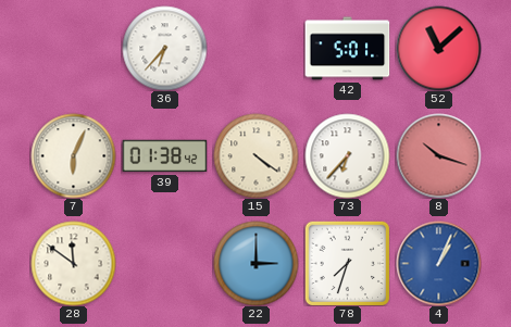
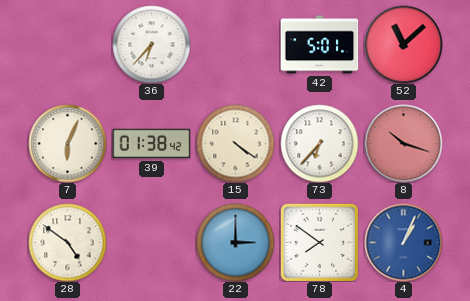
28: 11:51 -> 4:51 (67, 242)
78: 7:33 -> 7:51 (319, 242)
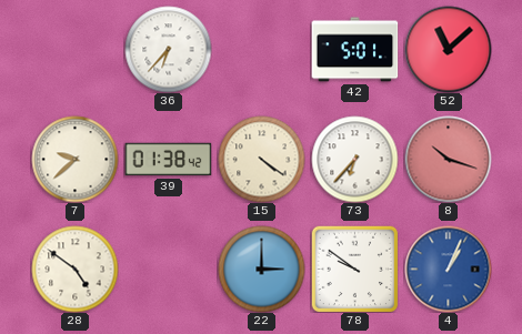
7: 6:04 -> 9:38 (74, 159)
78: 7:51 -> 9:51 (354, 269)
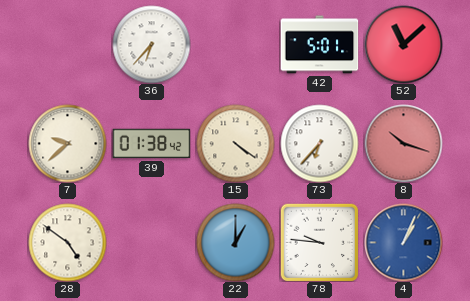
22: 3:00 -> 1:00 (235, 242)
78: 9:51 -> 9:46 (319, 242)
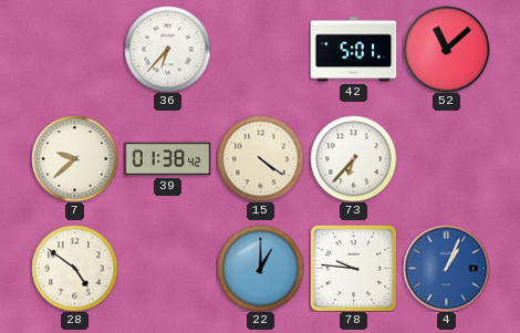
8: 10:18 -> none (403, 143)
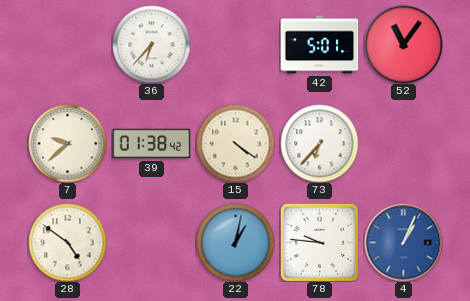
52: 11:08 -> 11:06 (403, 44)
22: 1:00 -> 1:02 (235, 242)
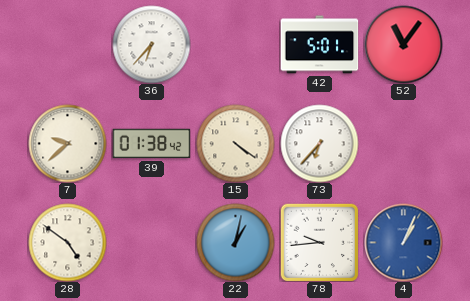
78: 9:46 -> 9:44 (319, 242)
